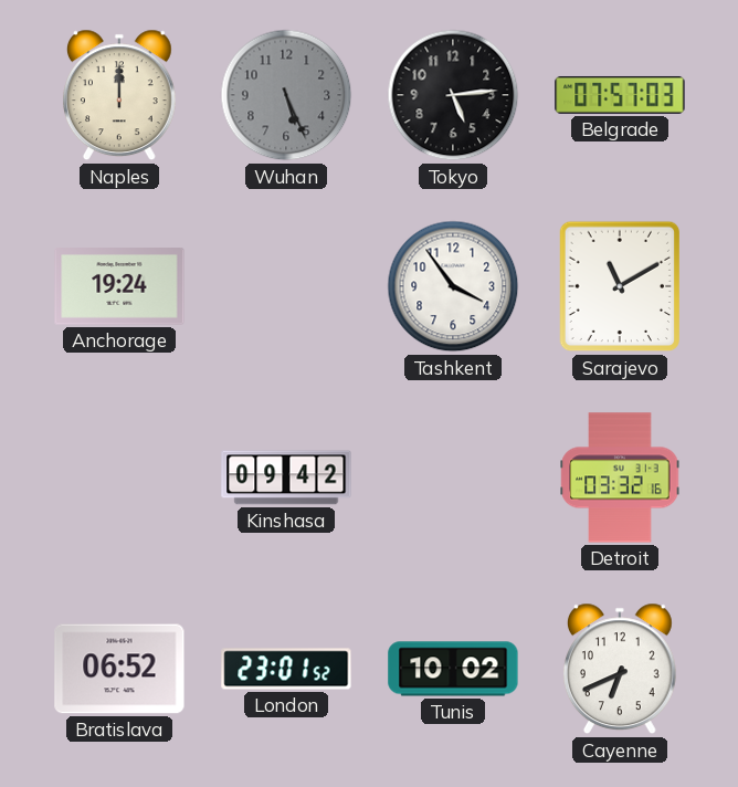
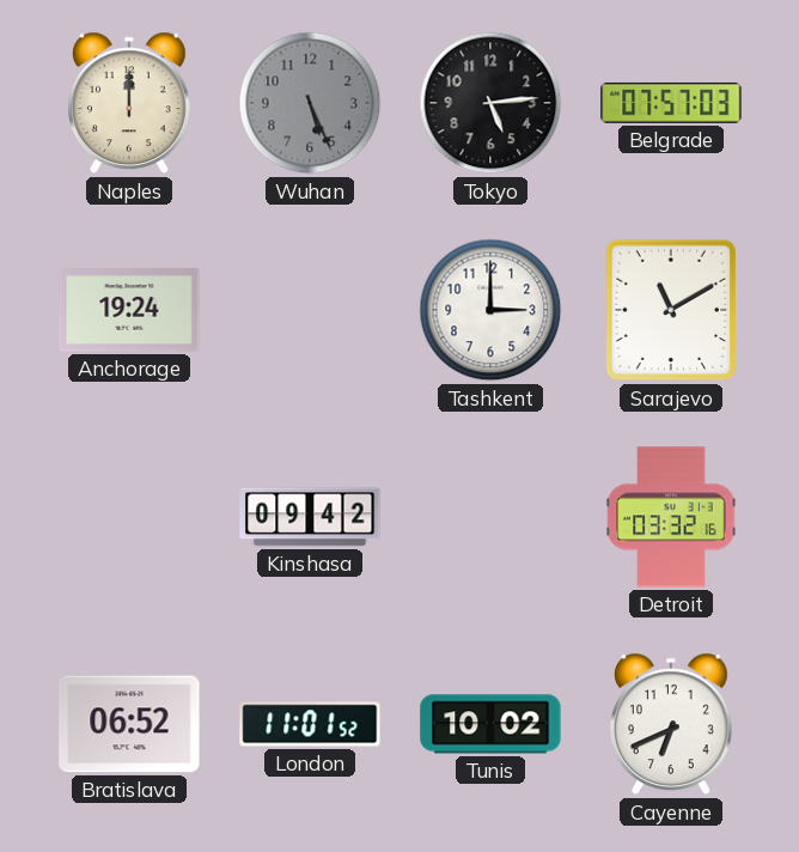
Tashkent: 3:54 -> 3:00 (490, 310)
London: 23:01 -> 11:01 (310, 724)
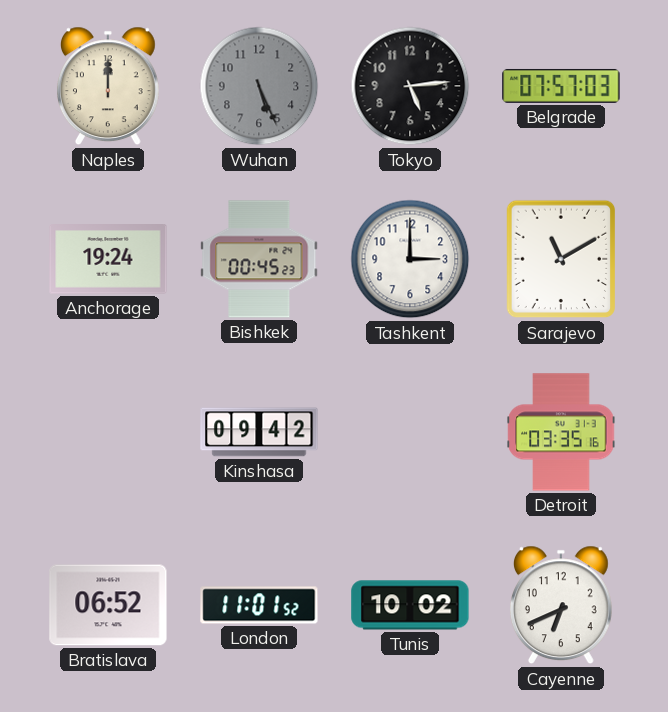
Bishkek: none -> 00:45 (259, 259)
Detroit: 03:32 -> 03:35 (561, 432)
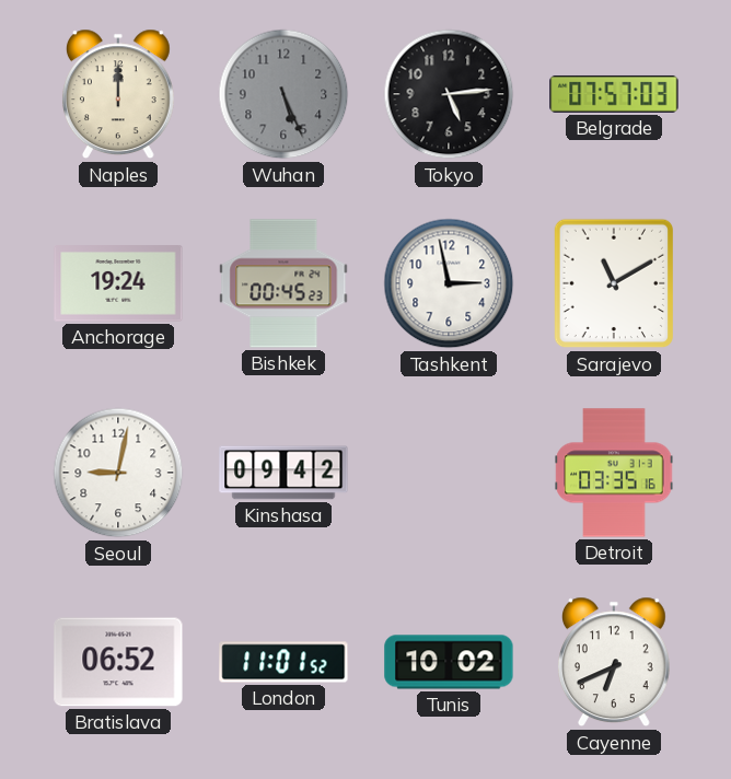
Tashkent: 3:00 -> 2:58 (449, 283)
Seoul: none -> 9:02 (118, 473)
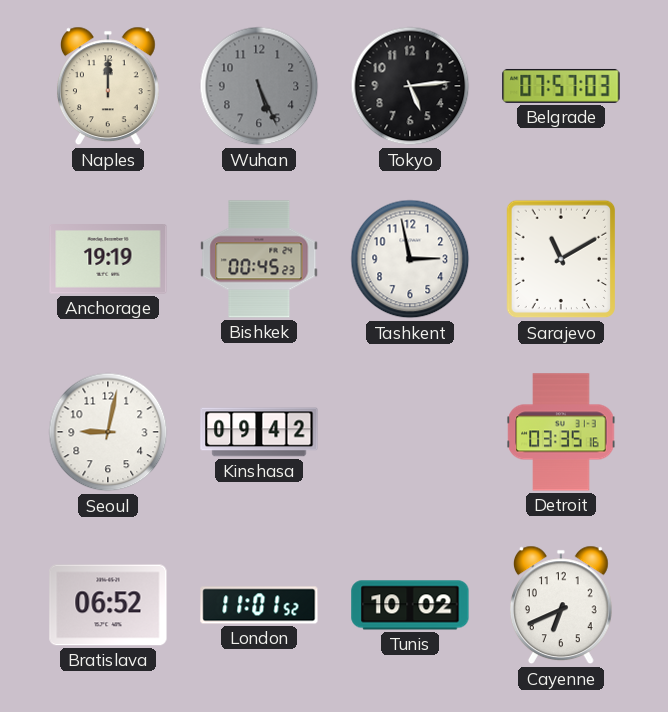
Anchorage: 19:24 -> 19:19 (108, 260)
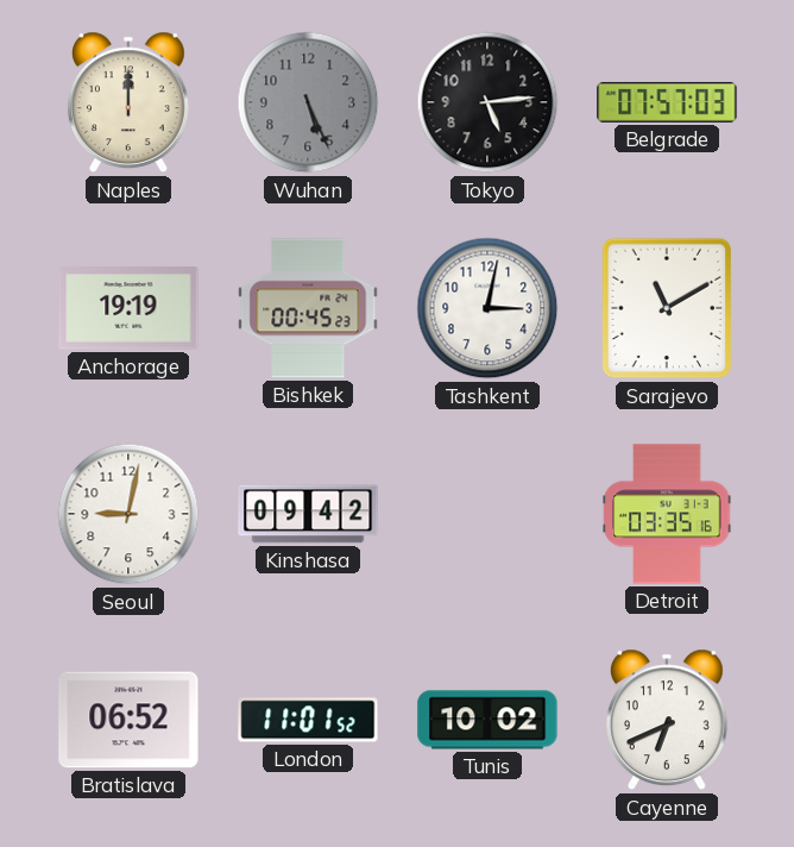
Tashkent: 2:58 -> 3:02 (487, 308)
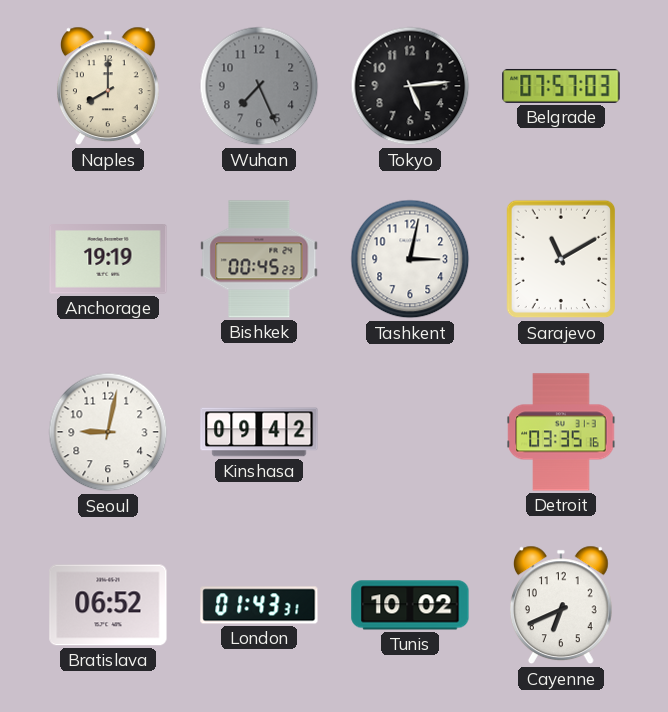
Naples: 12:00 -> 8:00 (108, 86)
Wuhan: 5:26 -> 7:26 (259, 86)
London: 11:01 -> 01:43 (259, 605)
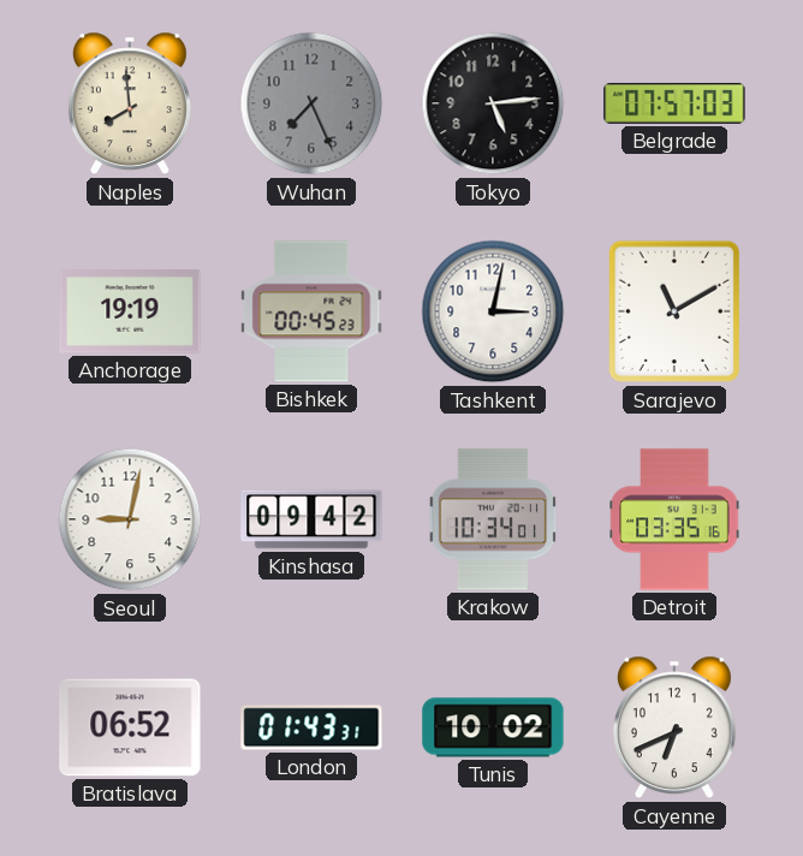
Naples: 8:00 -> 7:59 (130, 103)
Krakow: none -> 10:34 (493, 519)
